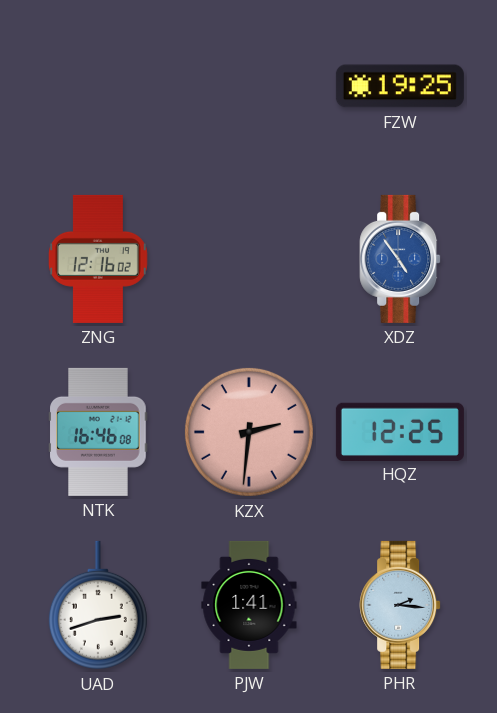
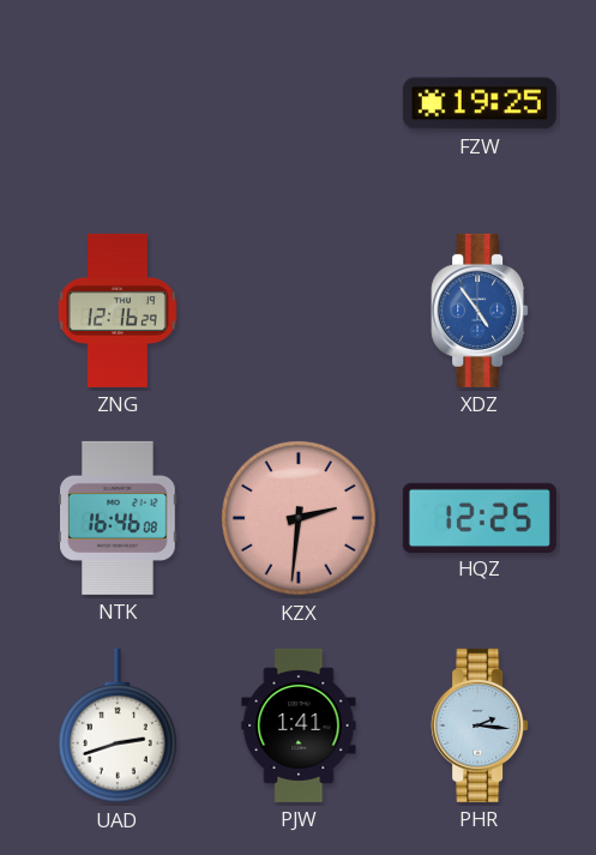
ZNG: 12:16:02 -> 12:16:29 (118, 311)
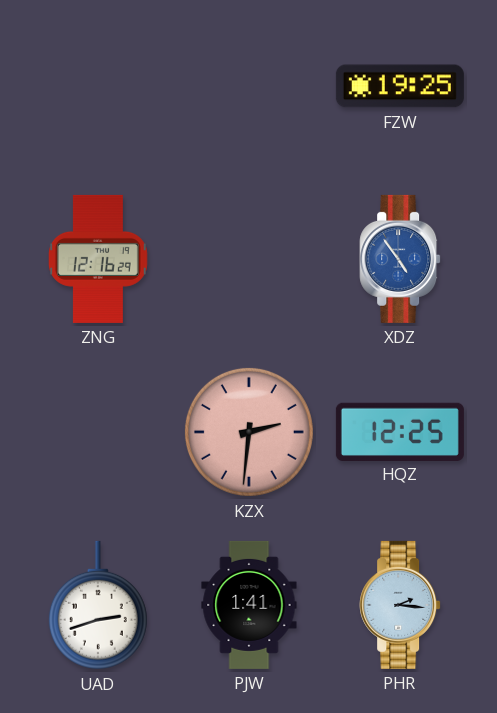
NTK: 16:46 -> none (118, 518)
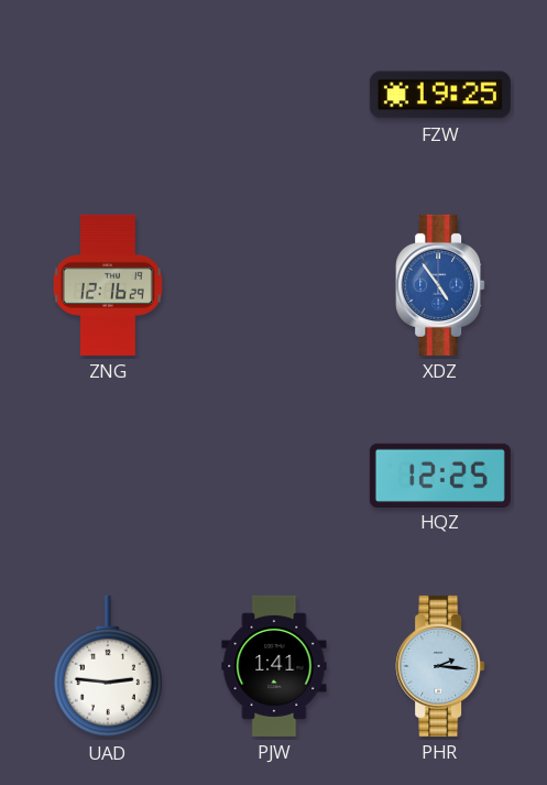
KZX: 2:31 -> none (249, 432)
UAD: 2:42 -> 2:46 (108, 666)
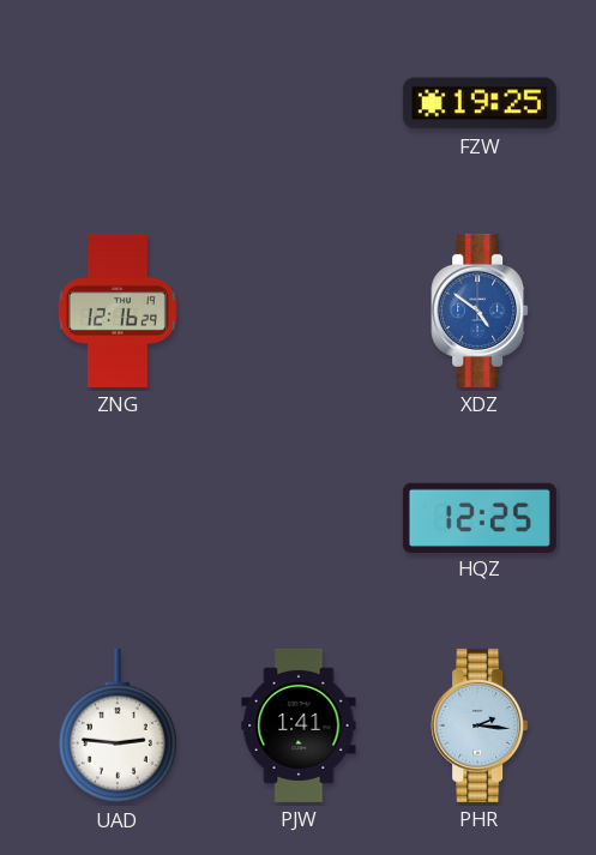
XDZ: 4:54 -> 4:51 (480, 311)
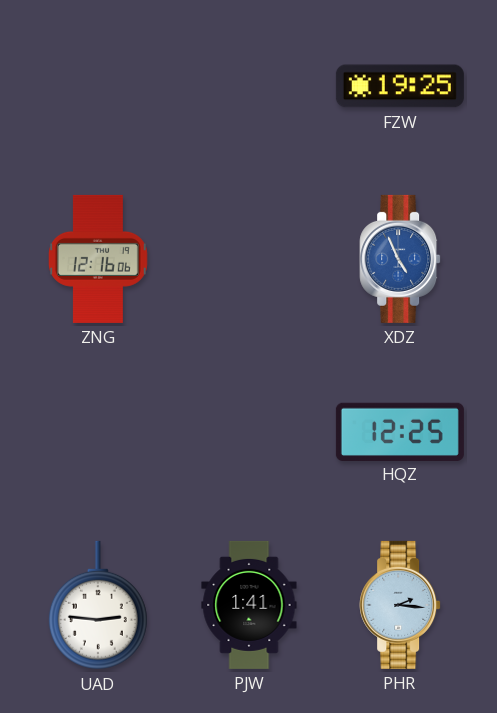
ZNG: 12:16:29 -> 12:16:06 (98, 259)
XDZ: 4:51 -> 4:56 (400, 259)
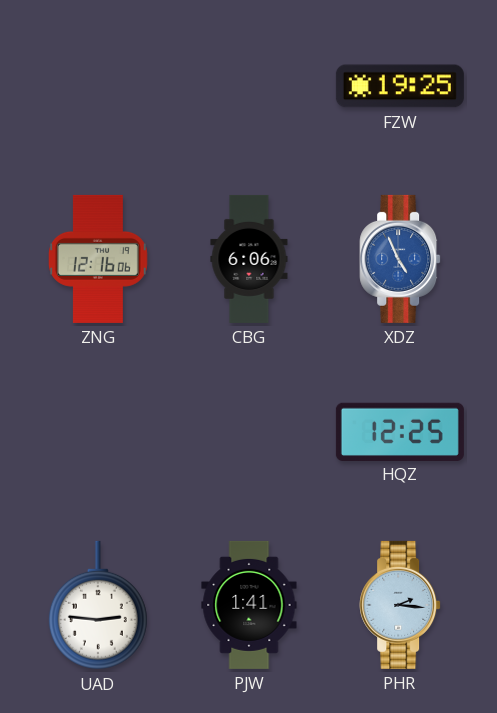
CBG: none -> 6:06 (249, 259)
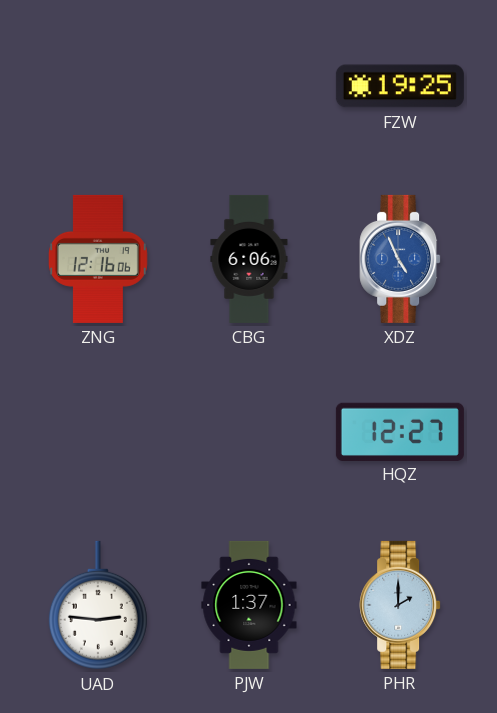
HQZ: 12:25 -> 12:27 (400, 431)
PJW: 1:41 -> 1:37 (249, 605)
PHR: 2:16 -> 2:00 (400, 605)
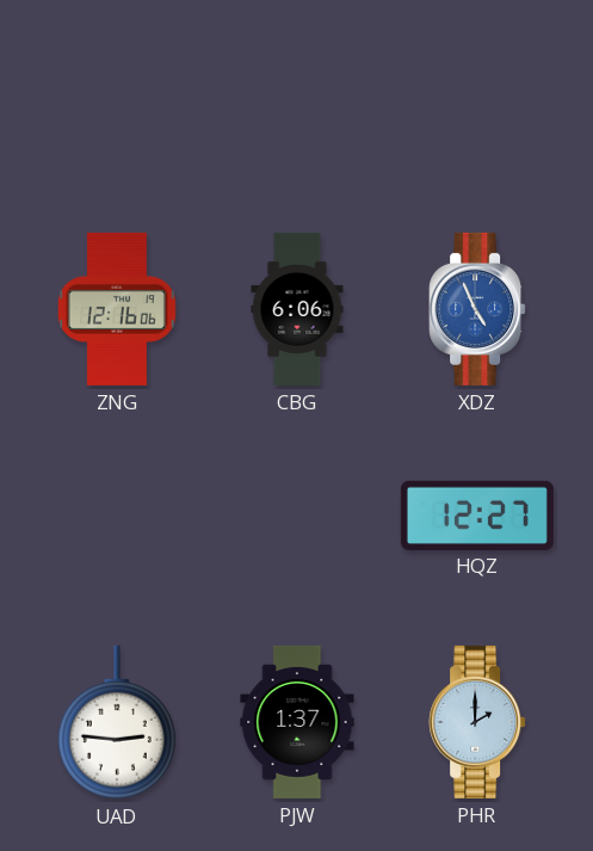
FZW: 19:25 -> none (400, 86)
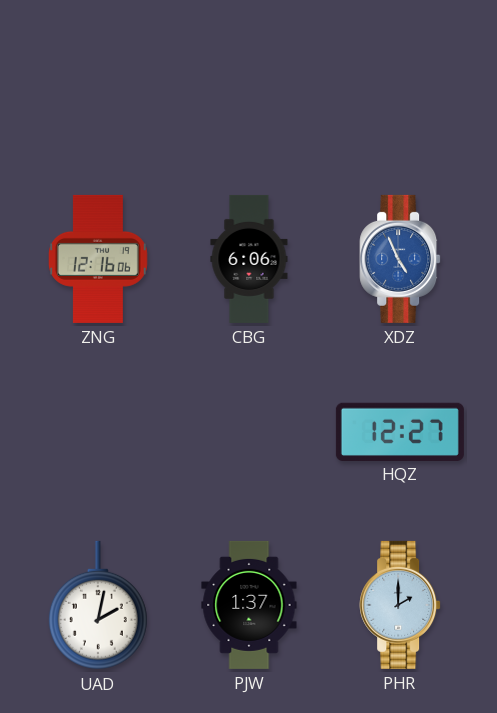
UAD: 2:46 -> 2:02 (98, 605)
